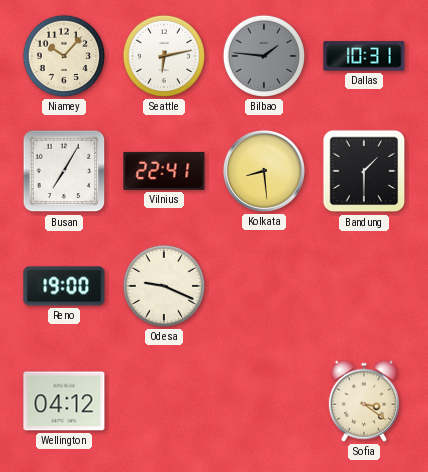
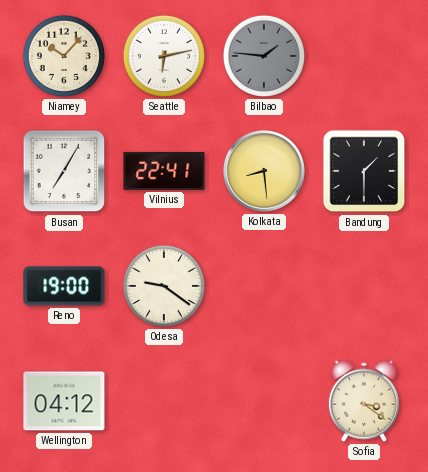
Dallas: 10:31 -> none (364, 56)
Odesa: 9:19 -> 9:21 (164, 286)
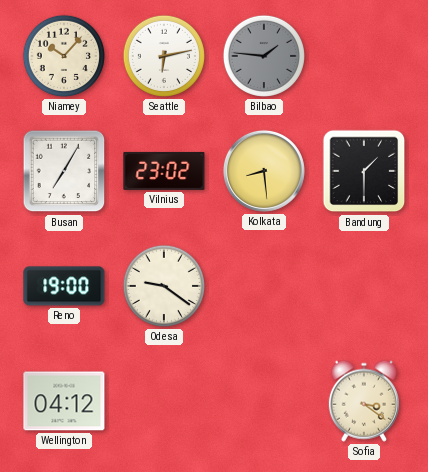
Vilnius: 22:41 -> 23:02 (164, 171)
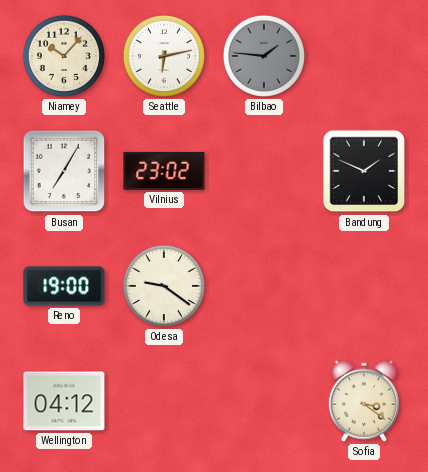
Kolkata: 8:29 -> none (264, 171)
Bandung: 1:30 -> 1:49 (364, 171)
